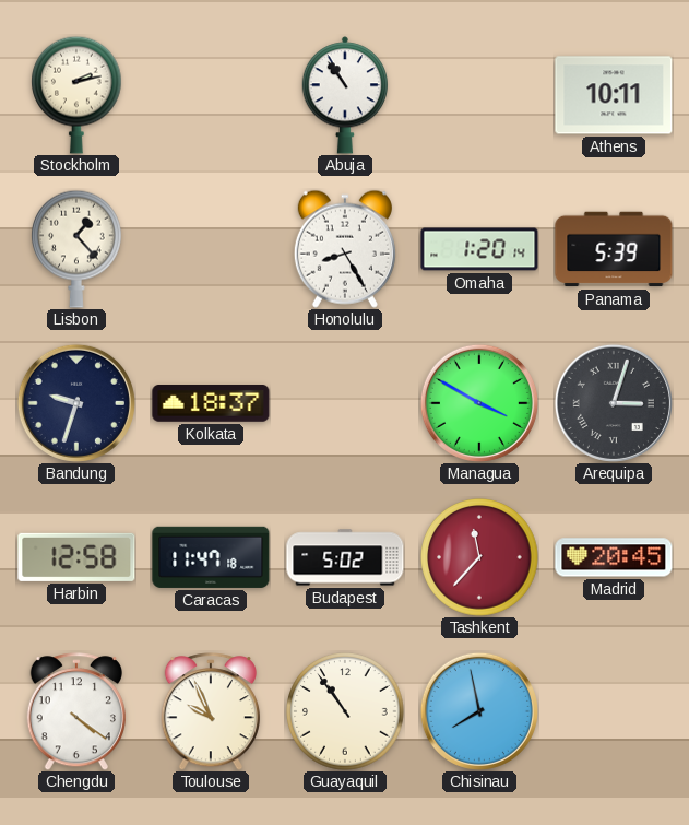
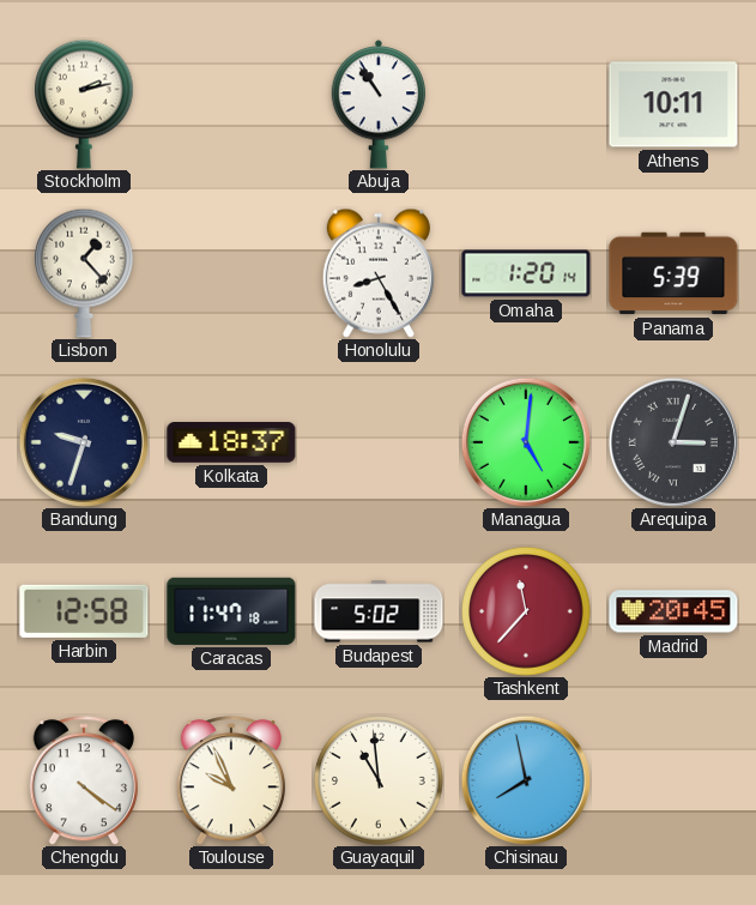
Managua: 3:50 -> 5:01 (526, 442)
Guayaquil: 10:54 -> 10:59 (379, 780)
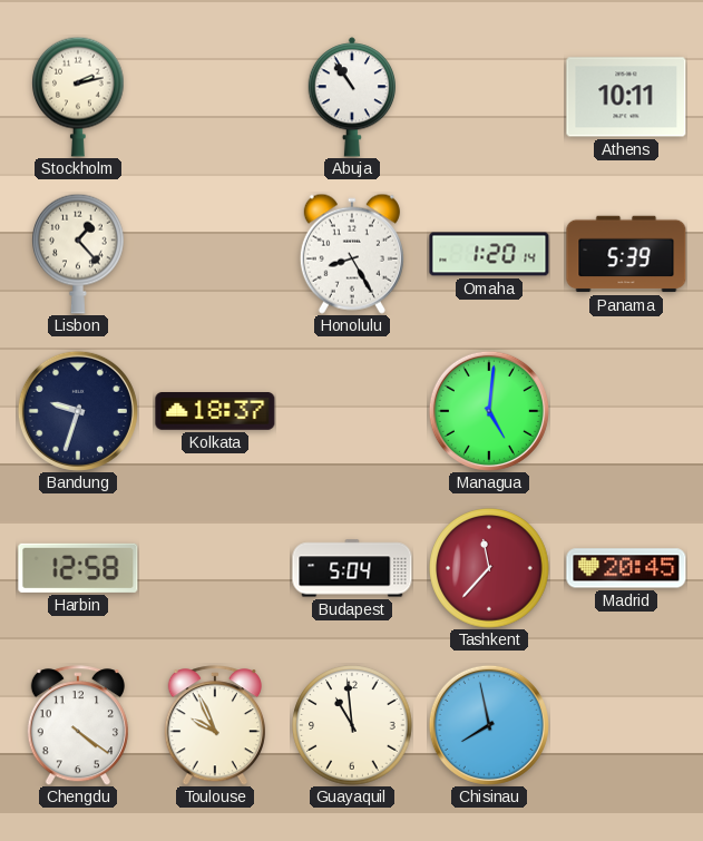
Arequipa: 3:03 -> none (673, 442)
Caracas: 11:47 -> none (231, 611)
Budapest: 5:02 -> 5:04 (352, 568)
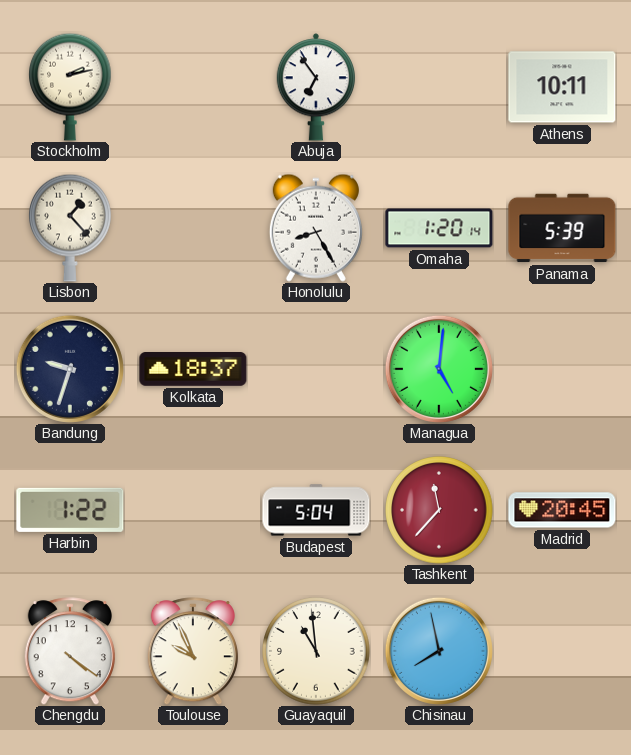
Abuja: 10:54 -> 6:54 (315, 87)
Harbin: 12:58 -> 1:22 (70, 510)
